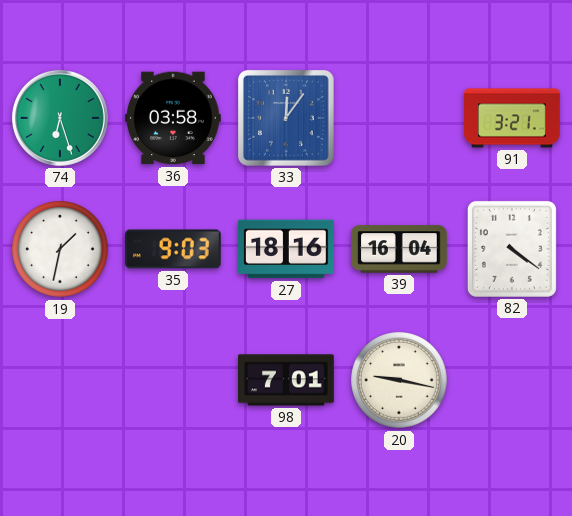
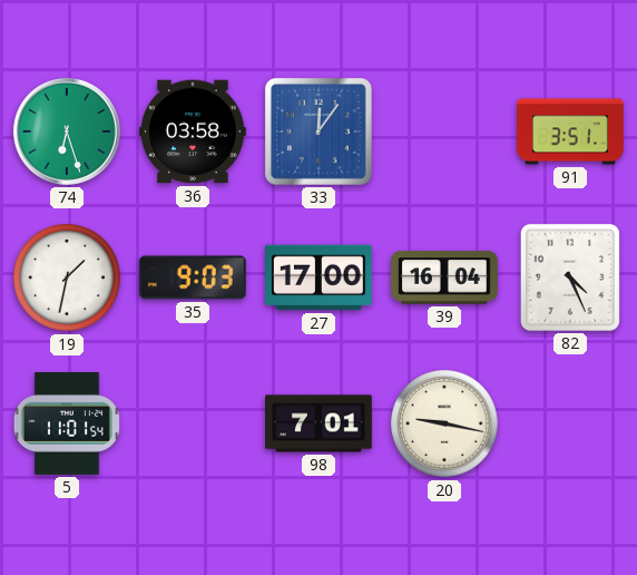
91: 3:21 -> 3:51 (570, 131)
27: 18:16 -> 17:00 (320, 277)
82: 4:21 -> 4:26 (570, 277)
5: none -> 11:01 (67, 423)
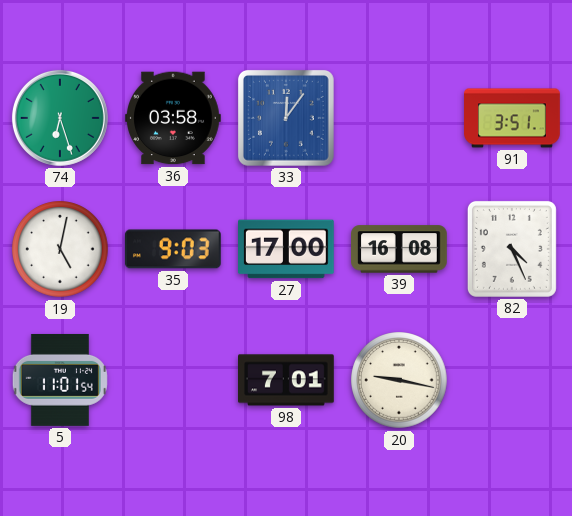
19: 1:32 -> 5:02 (60, 249)
39: 16:04 -> 16:08 (399, 249)
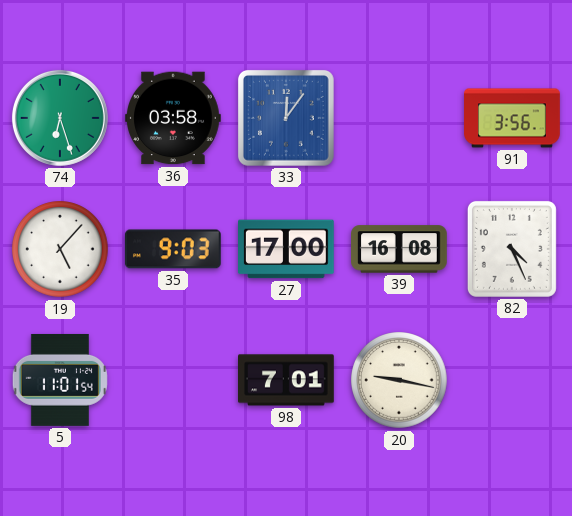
91: 3:51 -> 3:56 (512, 118)
19: 5:02 -> 5:07 (60, 249)
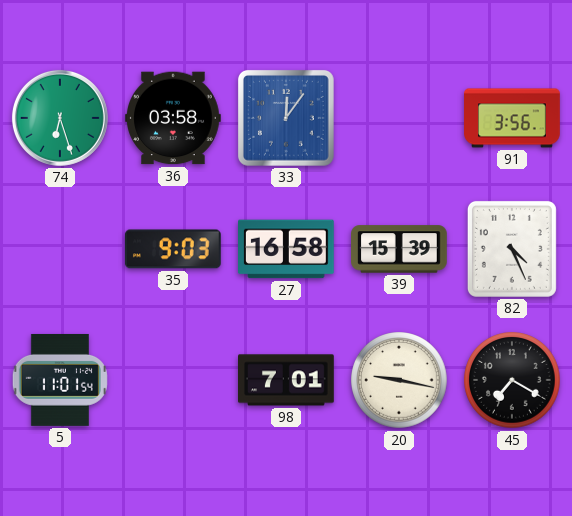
19: 5:07 -> none (60, 249)
27: 17:00 -> 16:58 (287, 249)
39: 16:08 -> 15:39 (399, 249)
45: none -> 7:20 (512, 380)
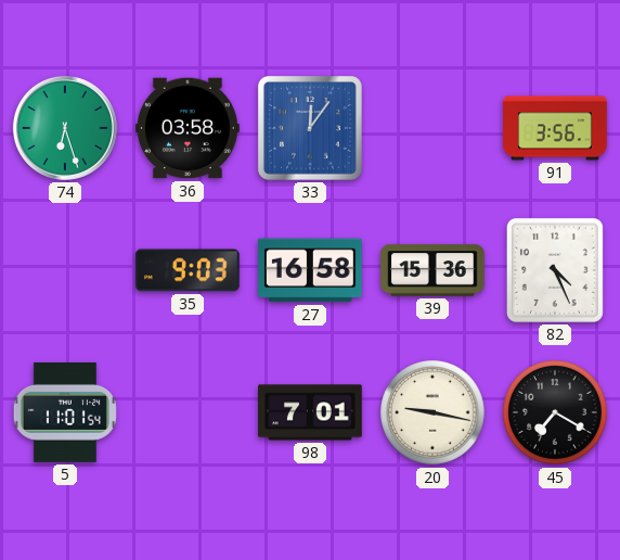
39: 15:39 -> 15:36 (432, 270)
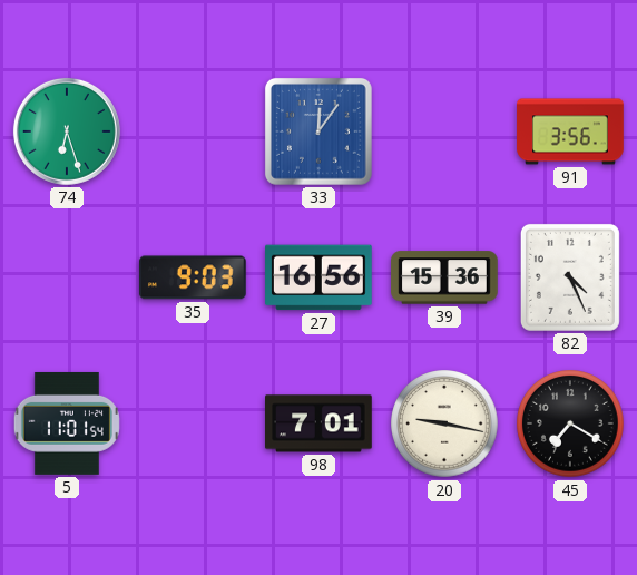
36: 03:58 -> none (189, 128)
27: 16:58 -> 16:56 (320, 277)
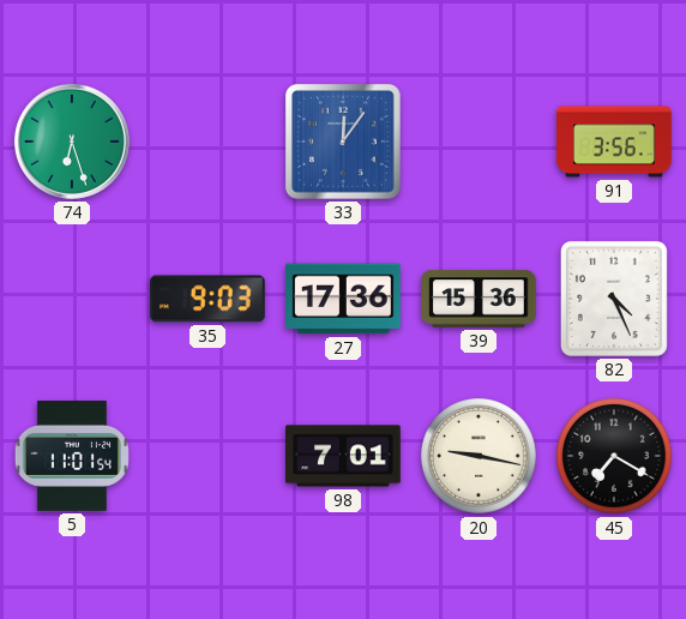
27: 16:56 -> 17:36 (344, 299)
